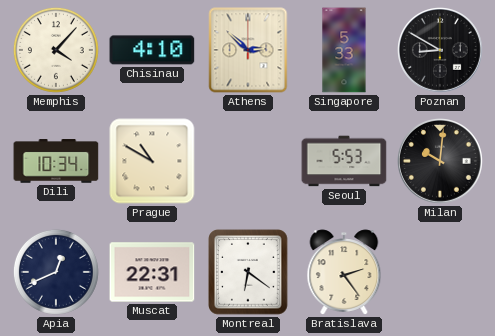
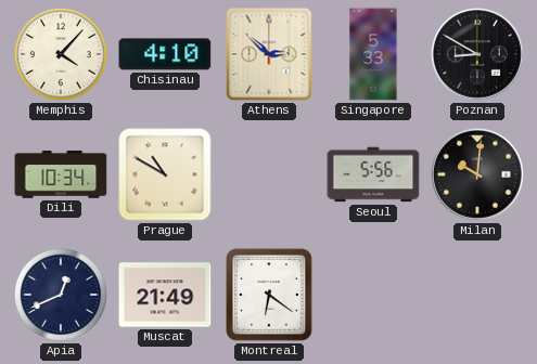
Seoul: 5:53 -> 5:56 (373, 174)
Muscat: 22:31 -> 21:49 (165, 295)
Bratislava: 2:24 -> none (344, 272)
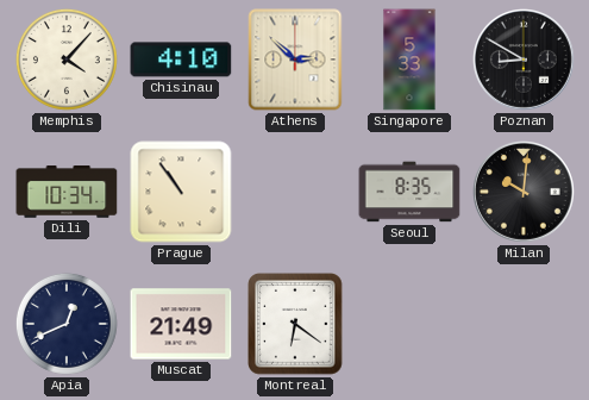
Prague: 10:50 -> 10:54 (181, 192)
Seoul: 5:56 -> 8:35 (409, 192)
